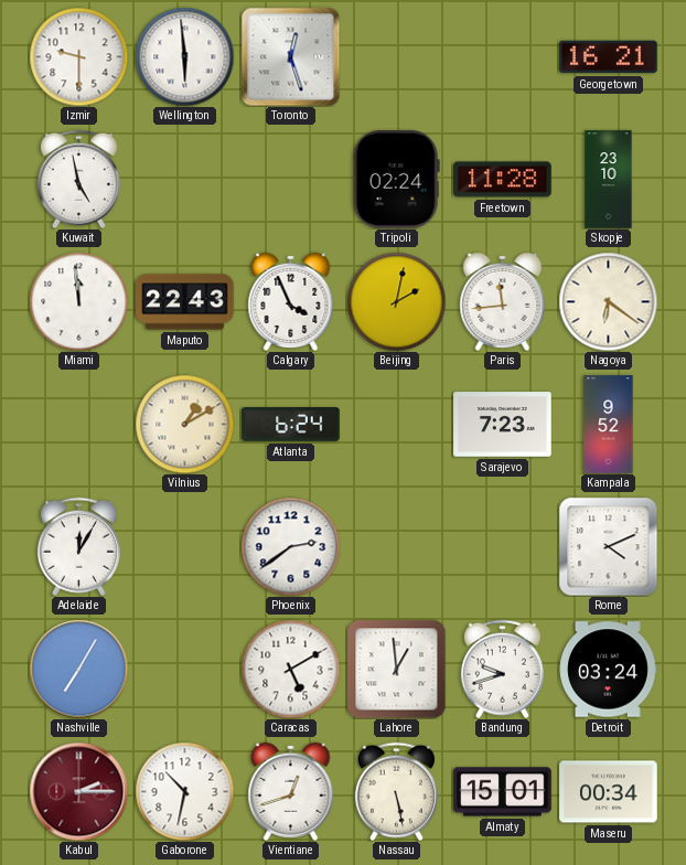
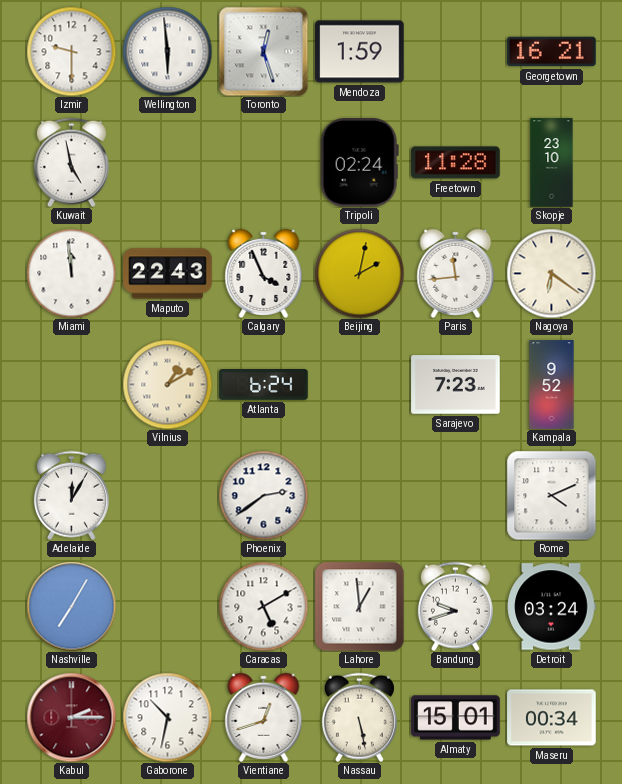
Mendoza: none -> 1:59 (360, 52)
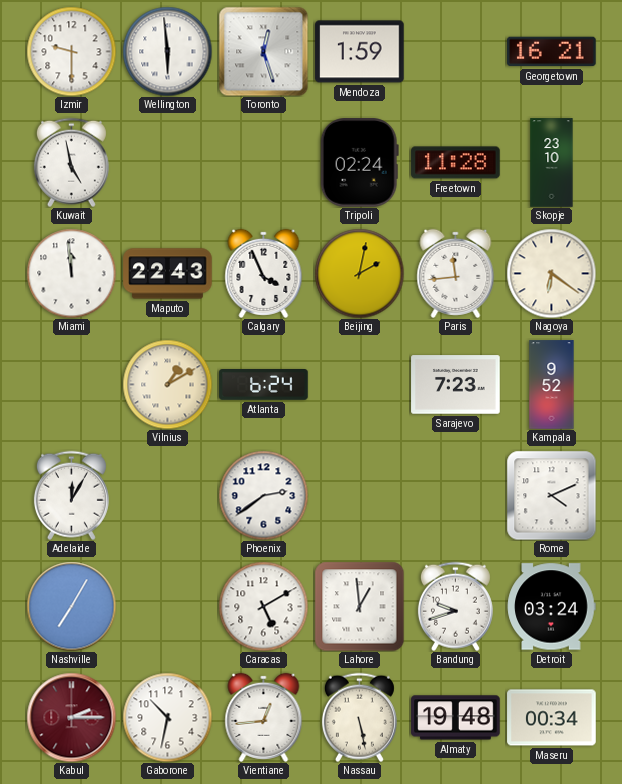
Vientiane: 12:42 -> 12:44 (264, 717)
Almaty: 15:01 -> 19:48 (456, 718)
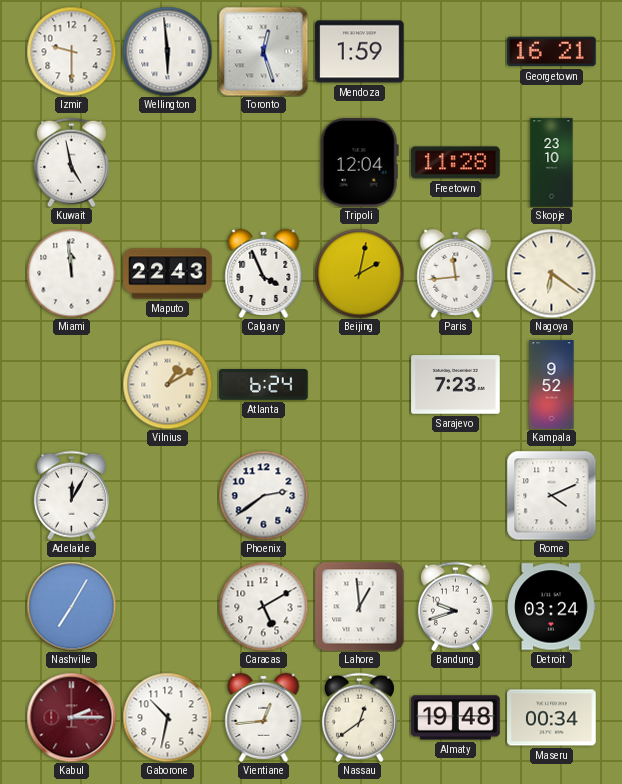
Tripoli: 02:24 -> 12:04 (359, 163)
Nassau: 5:28 -> 12:39 (359, 717)
